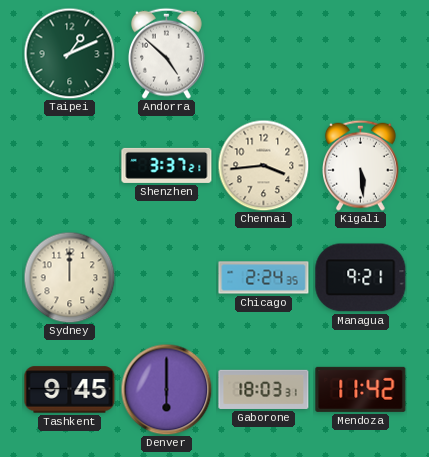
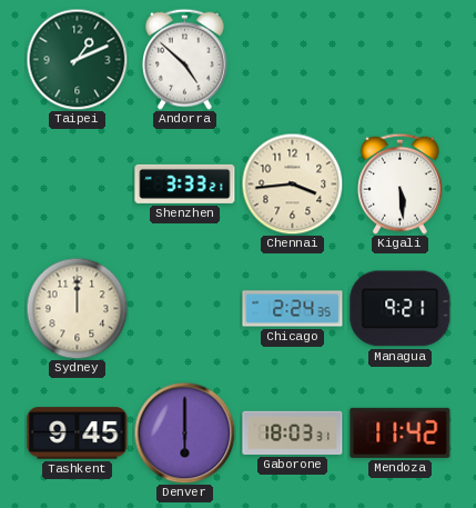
Shenzhen: 3:37 -> 3:33 (185, 183)
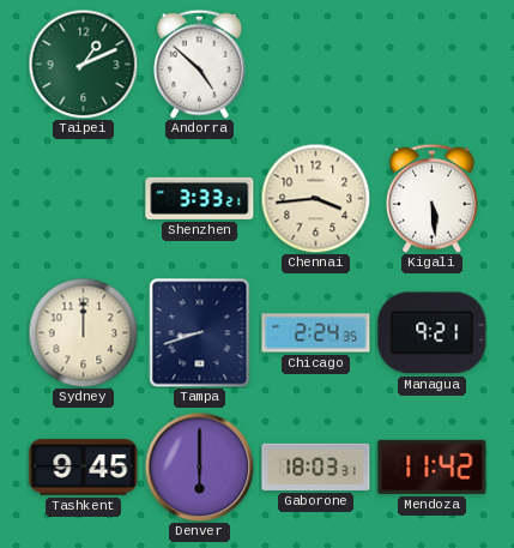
Tampa: none -> 8:42 (200, 333)
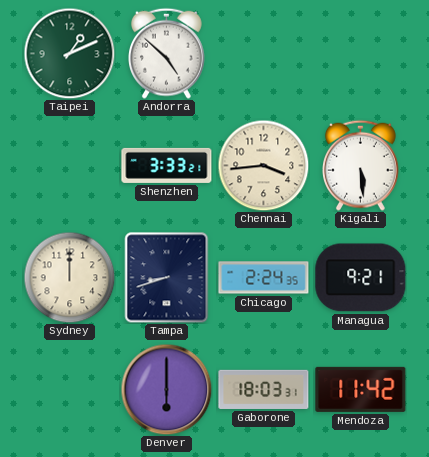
Tashkent: 9:45 -> none (84, 468)
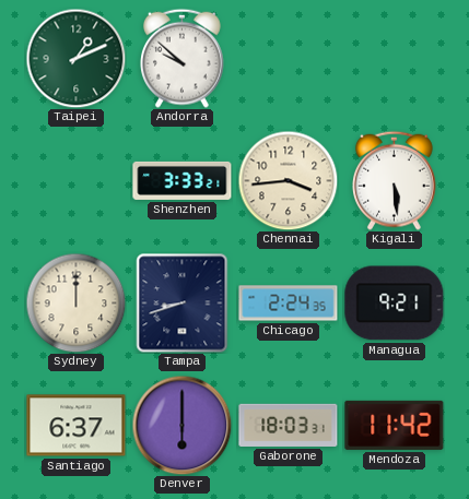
Andorra: 4:52 -> 9:52 (183, 58)
Santiago: none -> 6:37 (77, 426)
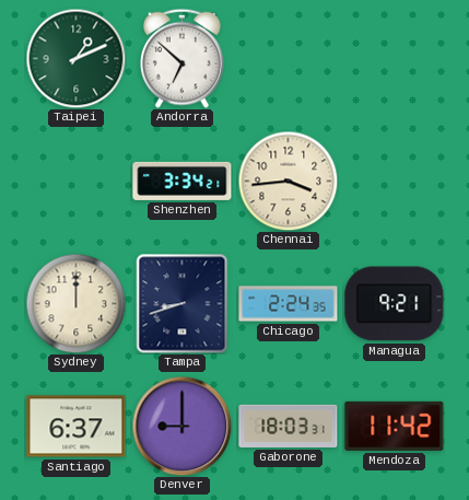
Andorra: 9:52 -> 6:52 (183, 58)
Shenzhen: 3:33 -> 3:34 (183, 181)
Kigali: 5:29 -> none (395, 180)
Denver: 6:00 -> 9:00 (181, 426)
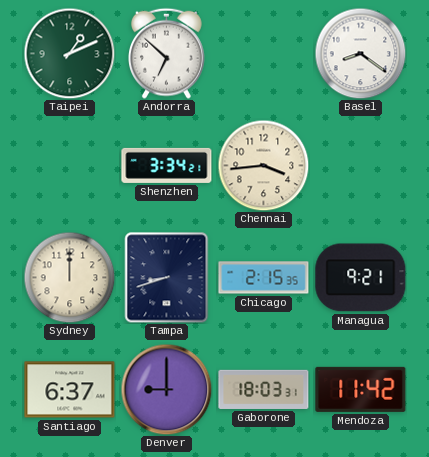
Basel: none -> 8:21 (360, 53)
Chicago: 2:24 -> 2:15 (264, 278)
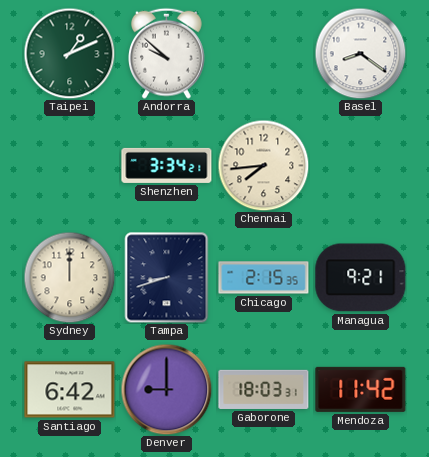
Andorra: 6:52 -> 9:52 (167, 53)
Chennai: 3:44 -> 7:44 (263, 165)
Santiago: 6:37 -> 6:42 (70, 390)
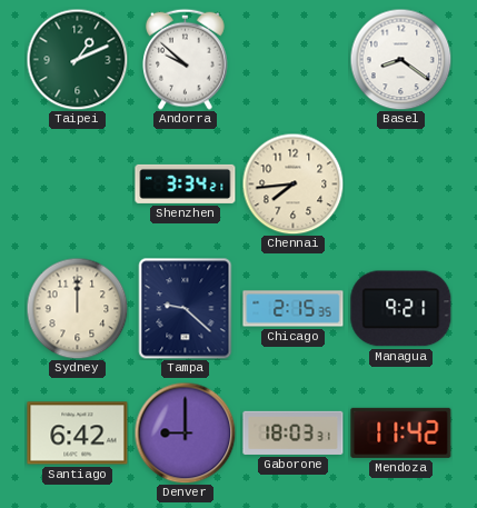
Tampa: 8:42 -> 9:22 (186, 309)
